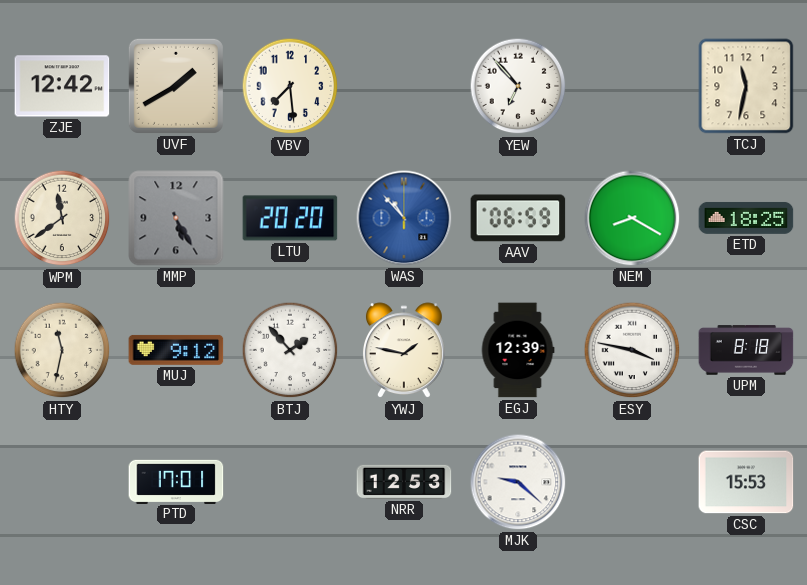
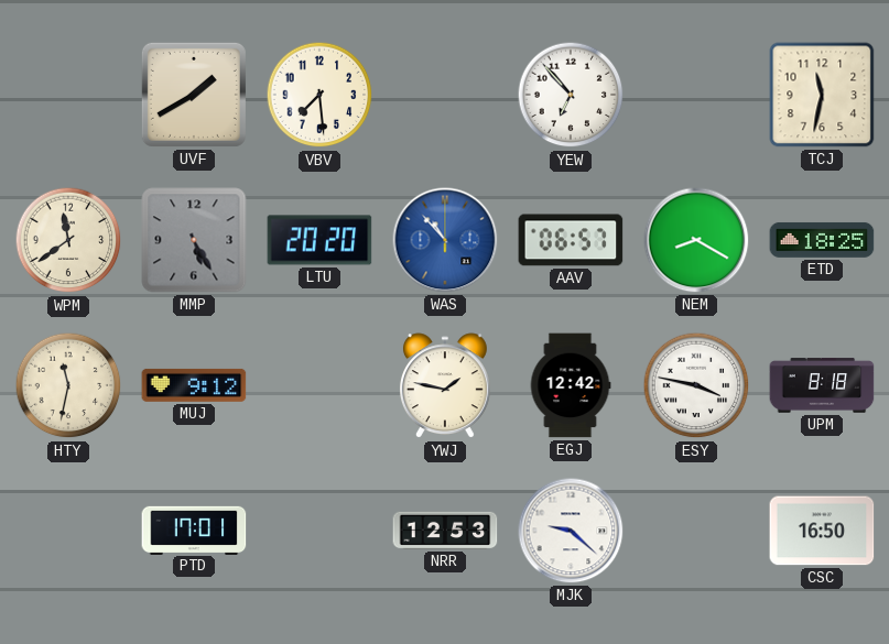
ZJE: 12:42 -> none (62, 86)
AAV: 06:59 -> 06:57 (571, 240)
BTJ: 1:53 -> none (290, 350)
EGJ: 12:39 -> 12:42 (571, 385)
CSC: 15:53 -> 16:50 (822, 531)
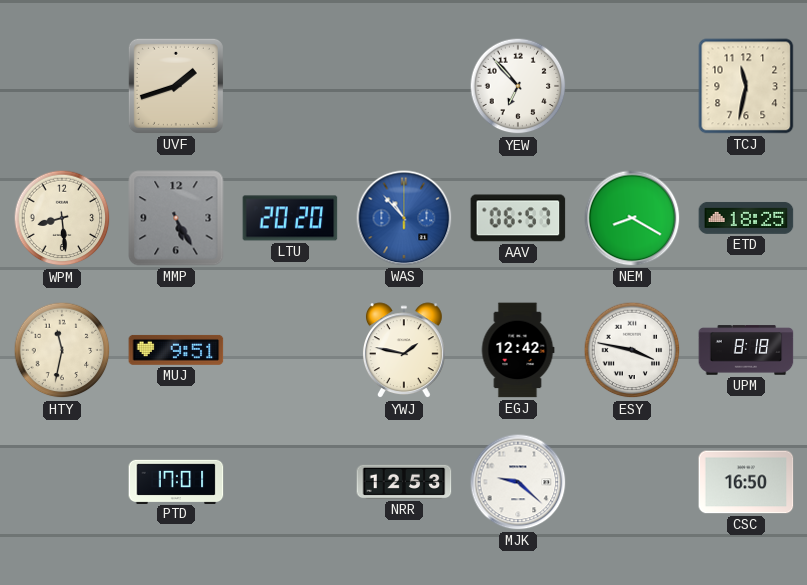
UVF: 1:40 -> 1:42 (176, 86)
VBV: 7:29 -> none (319, 95)
WPM: 11:39 -> 8:29 (62, 218)
MUJ: 9:12 -> 9:51 (176, 350)
